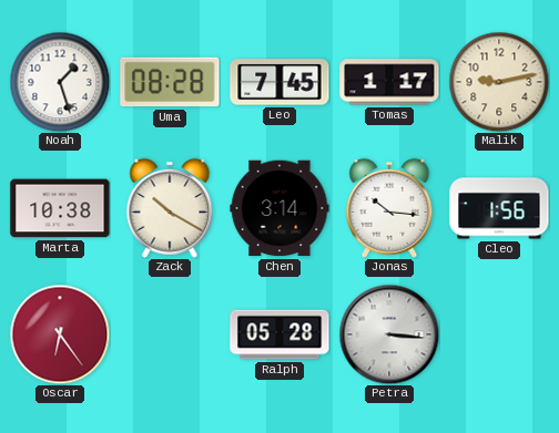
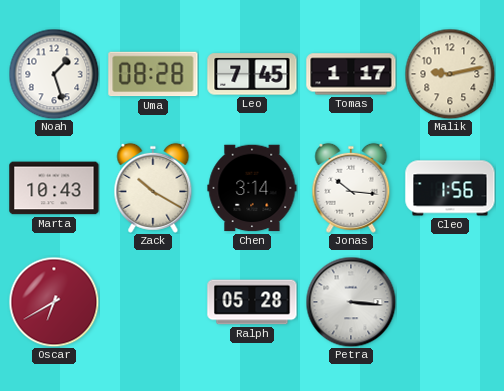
Marta: 10:38 -> 10:43 (54, 188)
Oscar: 6:24 -> 6:40 (54, 302)
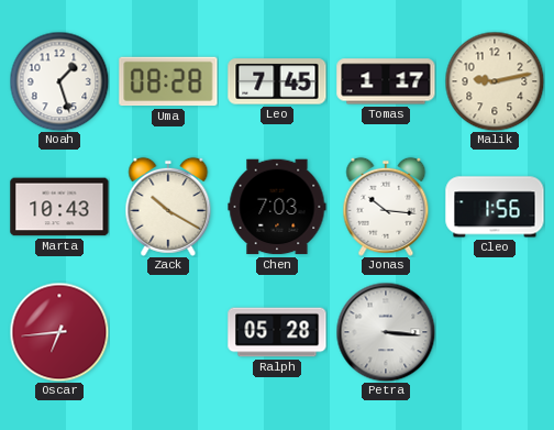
Chen: 3:14 -> 7:03 (277, 207)
Oscar: 6:40 -> 6:44 (59, 332)
